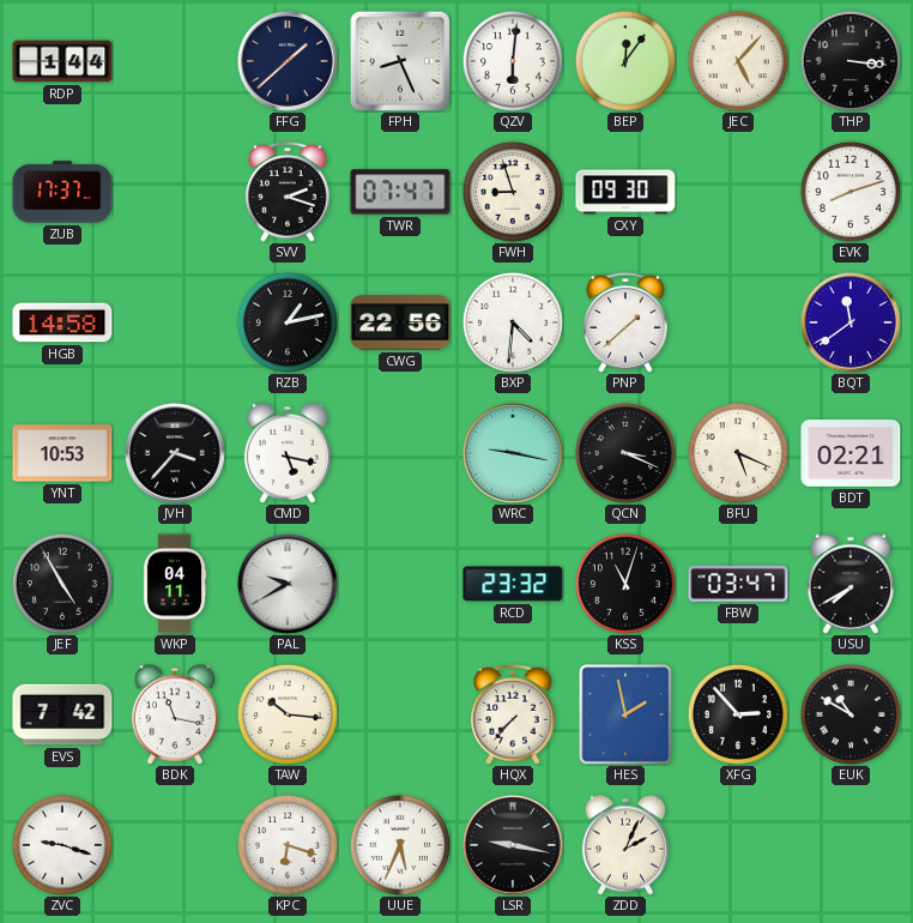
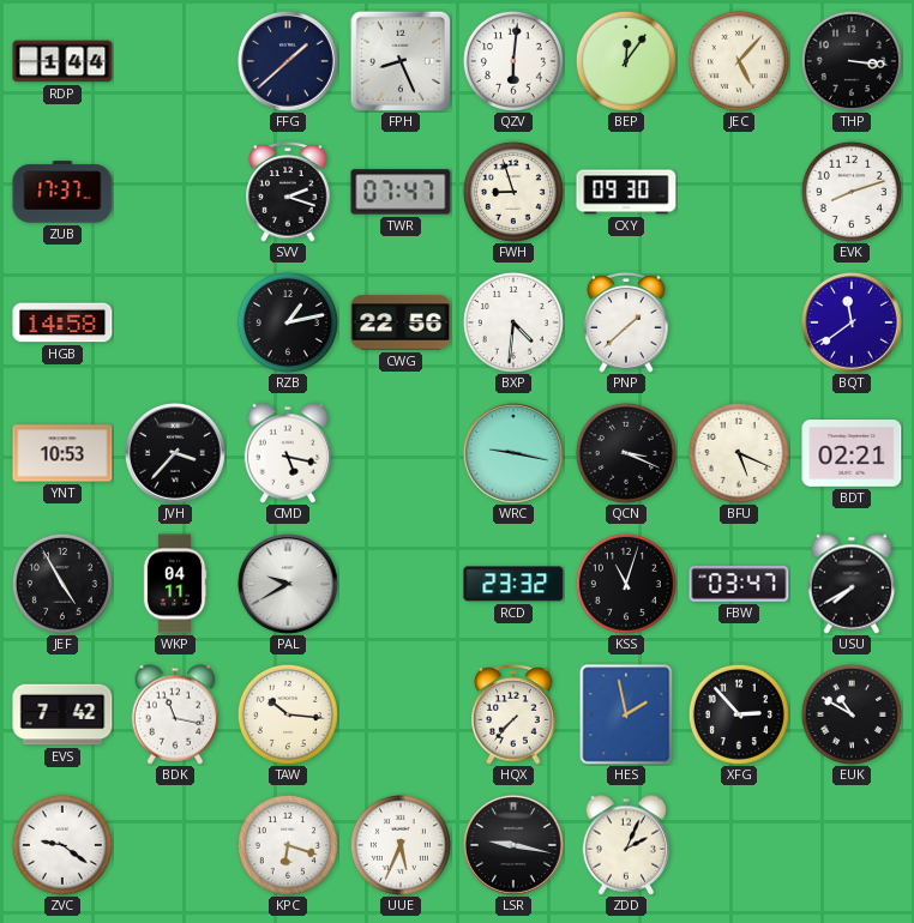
ZVC: 9:18 -> 9:21 (62, 845)
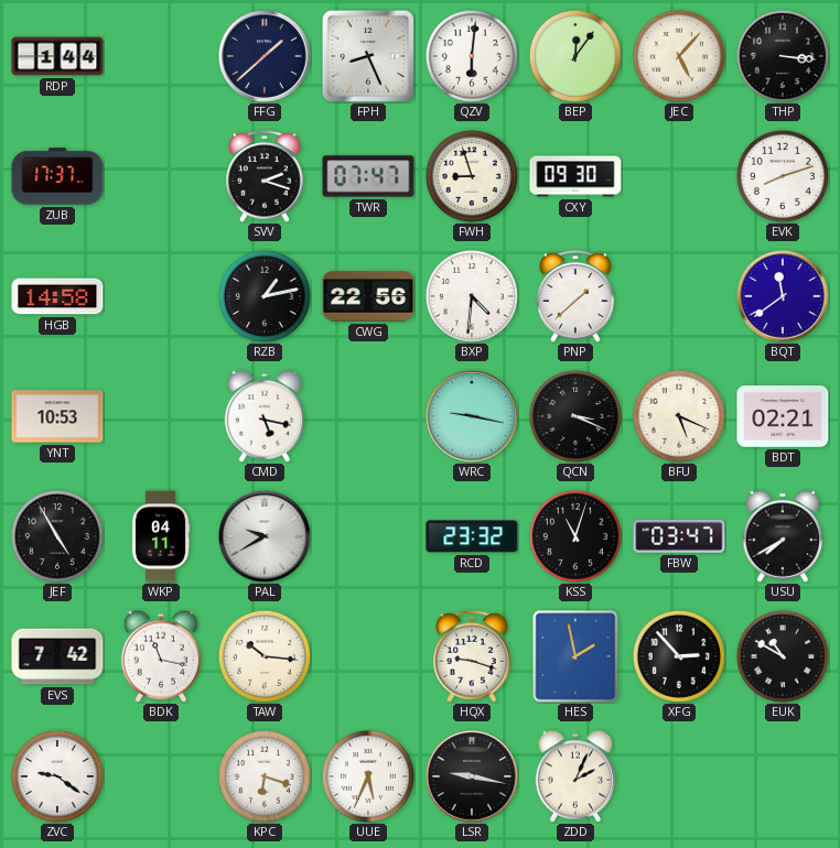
JVH: 3:37 -> none (175, 453)
HQX: 7:37 -> 9:18 (472, 656)
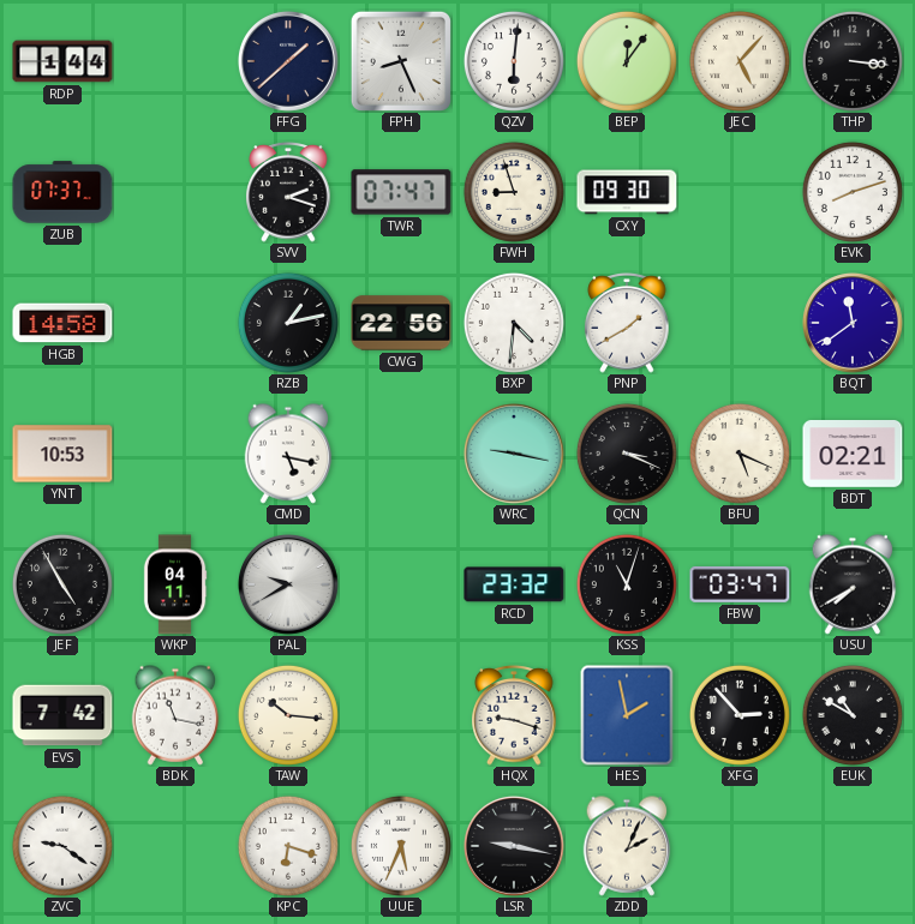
ZUB: 17:37 -> 07:37 (62, 192)
PNP: 1:38 -> 1:40 (627, 323)
